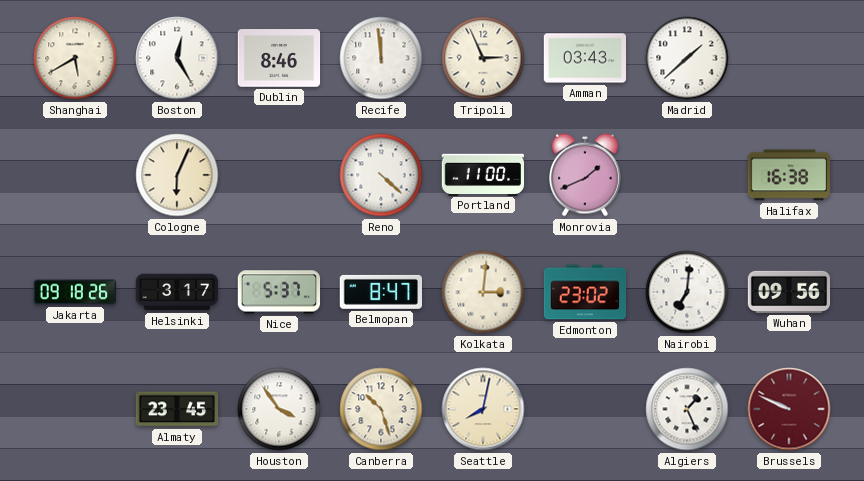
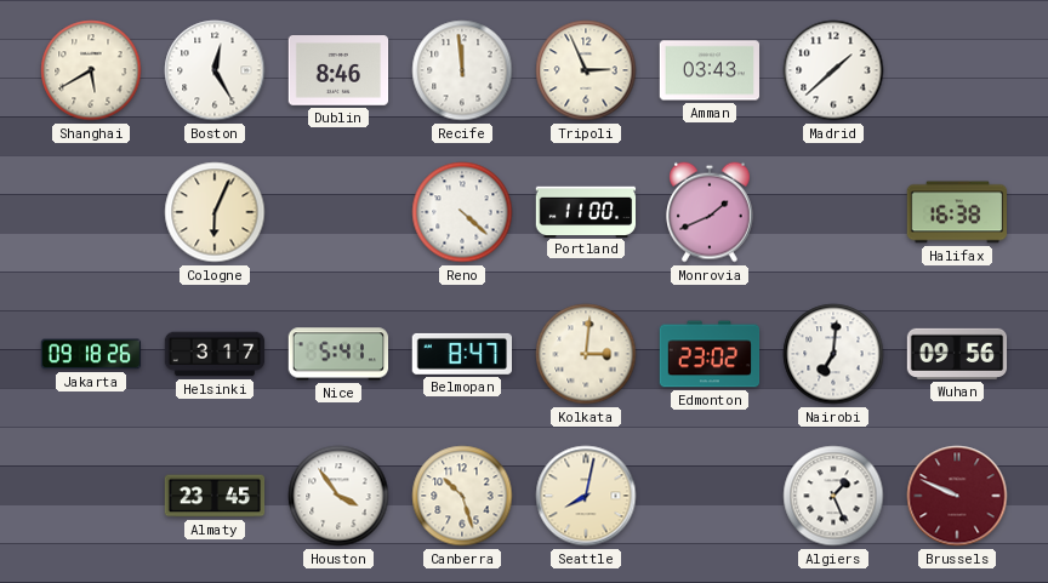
Nice: 5:37 -> 5:41 (338, 354)
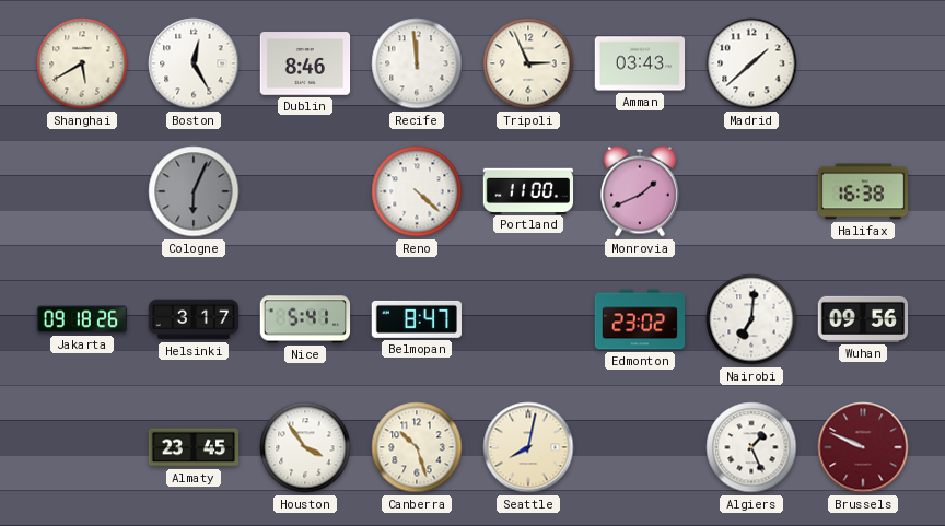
Cologne dial: cream -> grey (194, 191)
Kolkata: 3:01 -> none (586, 354)
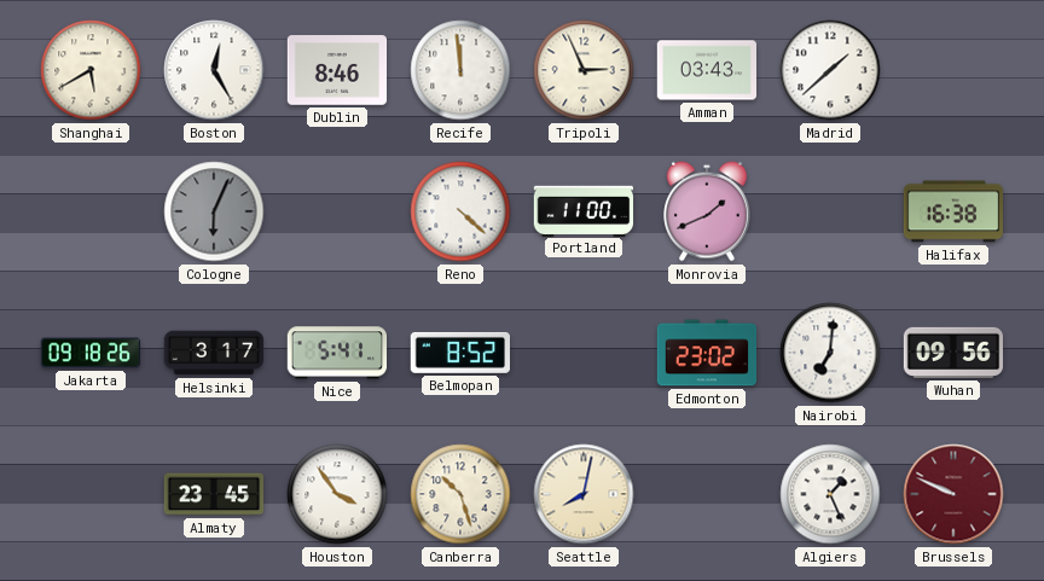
Belmopan: 8:47 -> 8:52 (459, 353)
